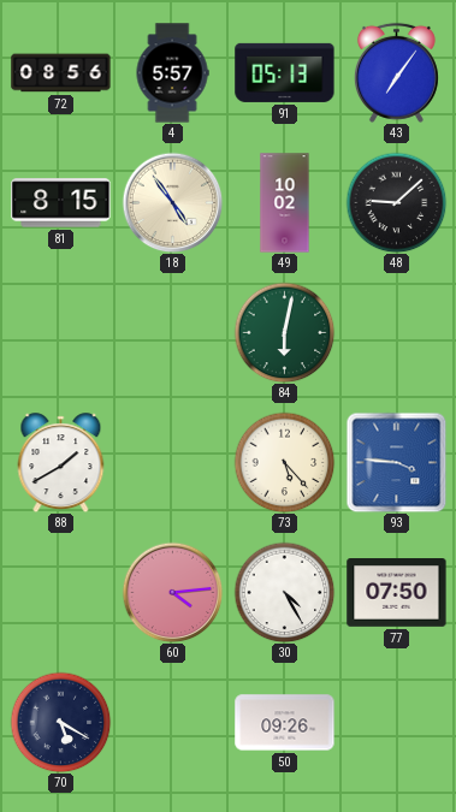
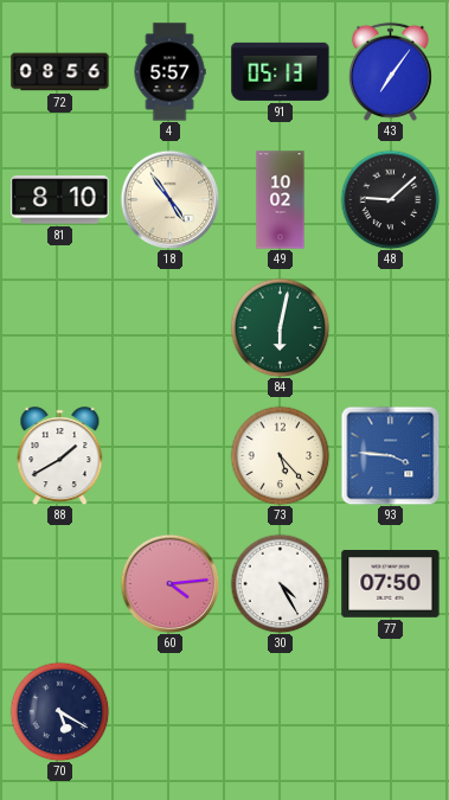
81: 8:15 -> 8:10 (60, 200)
50: 09:26 -> none (285, 723)
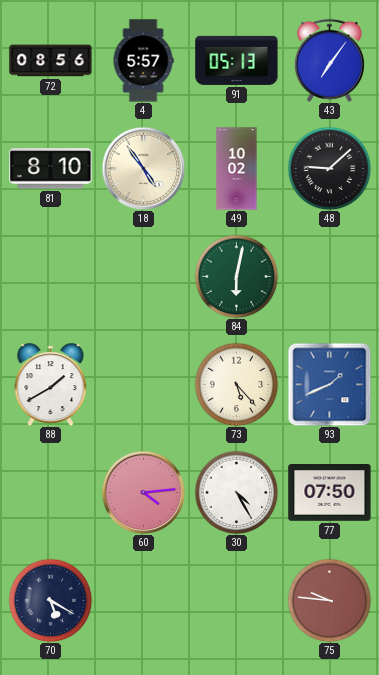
93: 3:46 -> 1:41 (329, 384)
75: none -> 9:46 (329, 600)
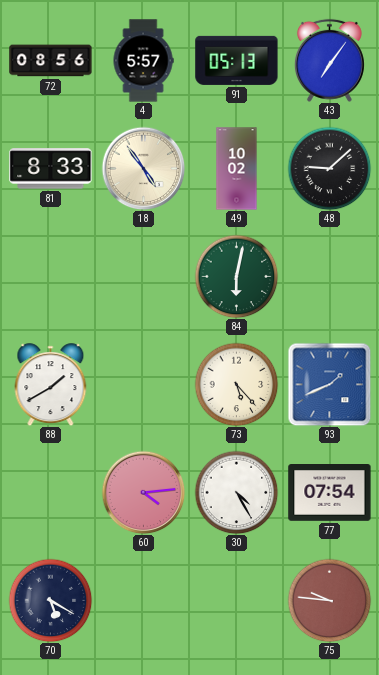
81: 8:10 -> 8:33 (51, 169)
77: 07:50 -> 07:54 (330, 493)
